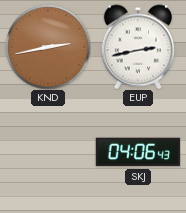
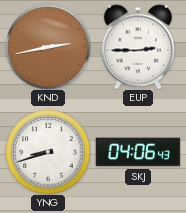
EUP: 2:43 -> 2:45 (138, 47)
YNG: none -> 8:42 (48, 152)
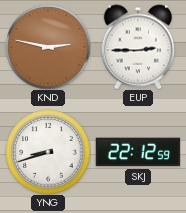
KND: 2:43 -> 2:47 (48, 47)
SKJ: 04:06 -> 22:12 (138, 152)
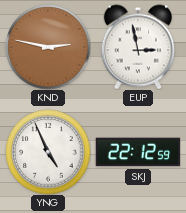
EUP: 2:45 -> 2:58 (138, 47)
YNG: 8:42 -> 4:56 (48, 152)
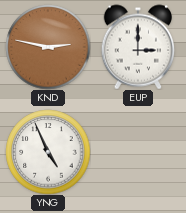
EUP: 2:58 -> 3:00 (138, 47)
SKJ: 22:12 -> none (138, 152)
